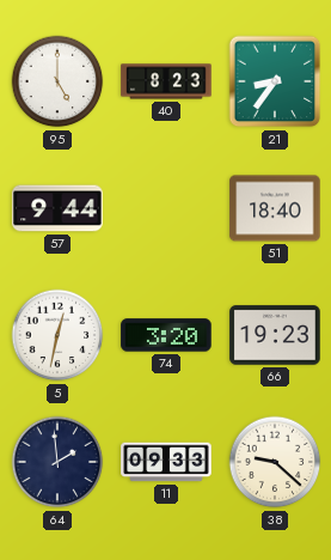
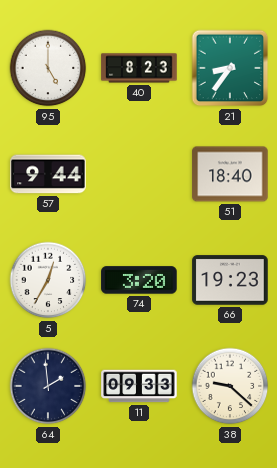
5: 12:32 -> 12:35 (48, 280)
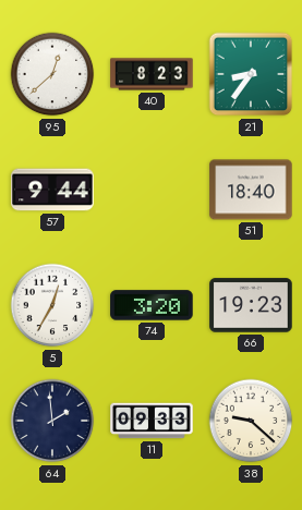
95: 5:00 -> 12:38 (52, 74)
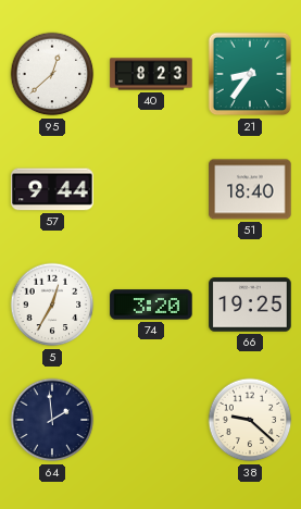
66: 19:23 -> 19:25 (250, 305)
11: 09:33 -> none (152, 421)
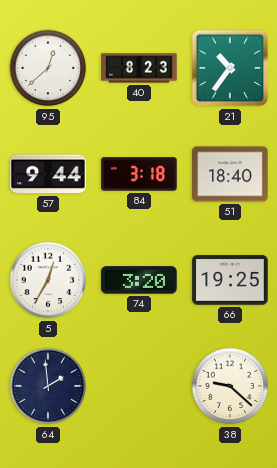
21: 8:36 -> 10:36 (230, 68)
84: none -> 3:18 (139, 174)
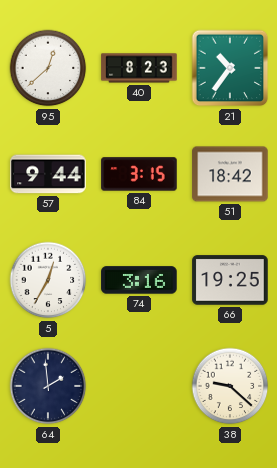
84: 3:18 -> 3:15 (139, 174)
51: 18:40 -> 18:42 (230, 174)
74: 3:20 -> 3:16 (139, 280)
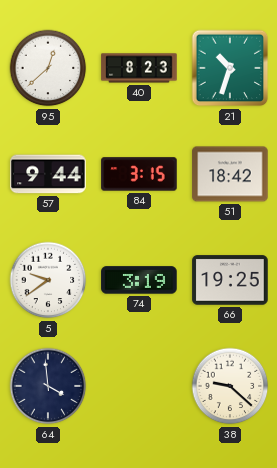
21: 10:36 -> 10:33 (230, 68)
5: 12:35 -> 9:39 (48, 280)
74: 3:16 -> 3:19 (139, 280)
64: 1:59 -> 3:59 (48, 386)
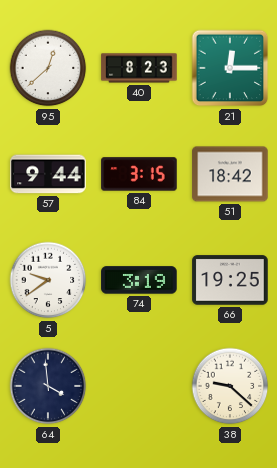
21: 10:33 -> 12:15 (230, 68)
